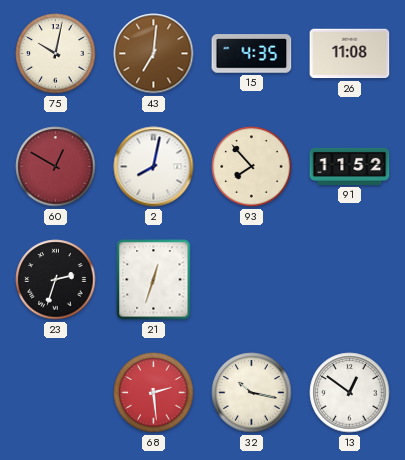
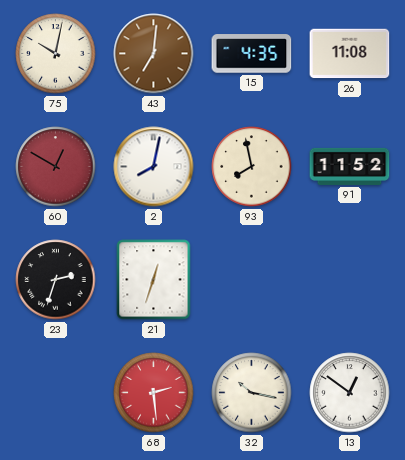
93: 7:53 -> 7:58 (252, 167)
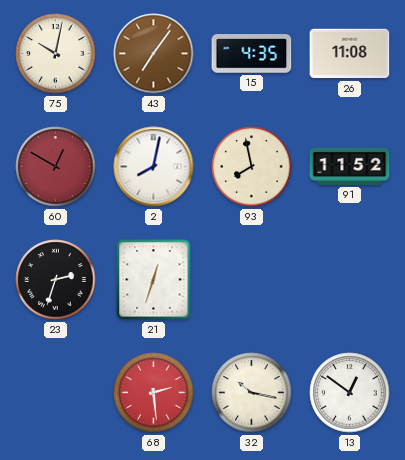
43: 7:01 -> 7:06 (154, 54)
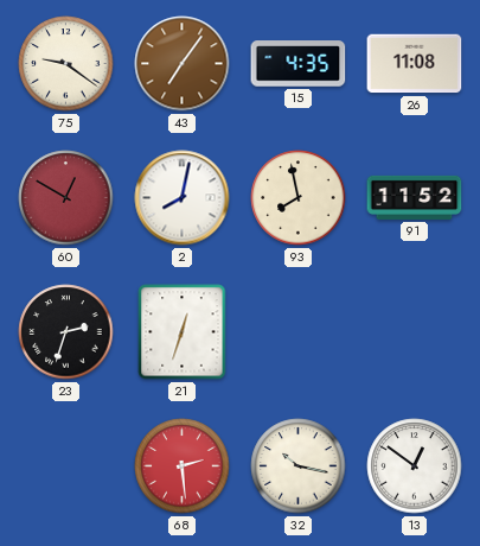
75: 10:02 -> 9:21 (66, 64)
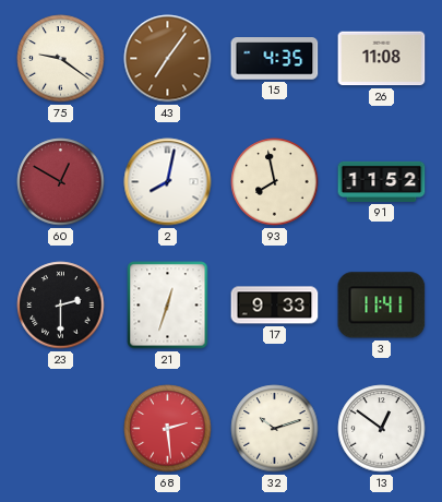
23: 2:33 -> 2:30 (61, 306)
17: none -> 9:33 (275, 306)
3: none -> 11:41 (382, 306)
32: 10:17 -> 10:12 (275, 429)
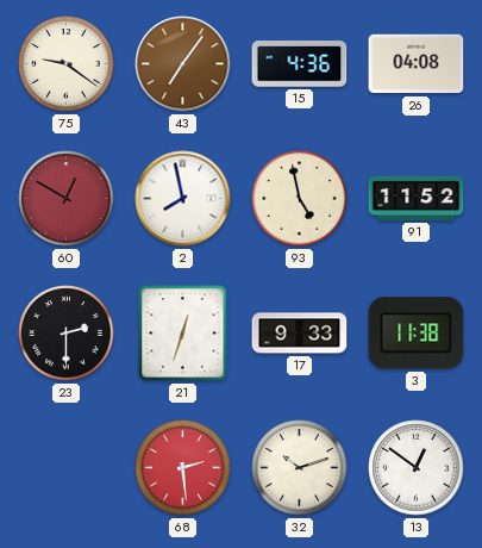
15: 4:35 -> 4:36 (300, 64)
26: 11:08 -> 04:08 (417, 64)
2: 8:02 -> 7:58 (183, 199)
93: 7:58 -> 4:58 (300, 199)
3: 11:41 -> 11:38 (417, 334)
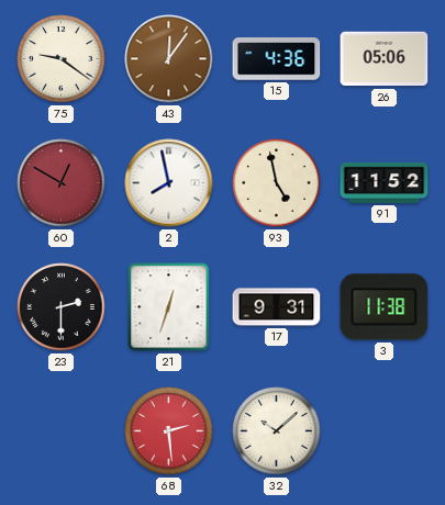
43: 7:06 -> 12:06 (169, 59)
26: 04:08 -> 05:06 (385, 59)
17: 9:33 -> 9:31 (277, 307)
32: 10:12 -> 10:08 (277, 431)
13: 12:51 -> none (417, 468)
